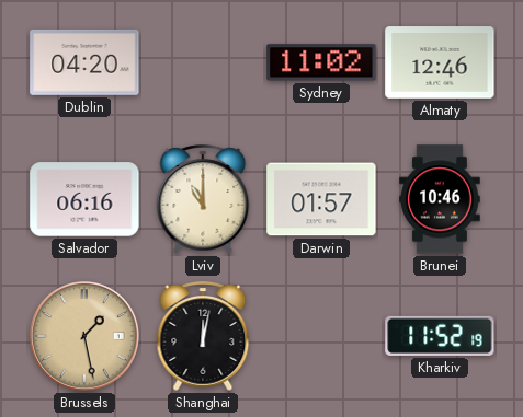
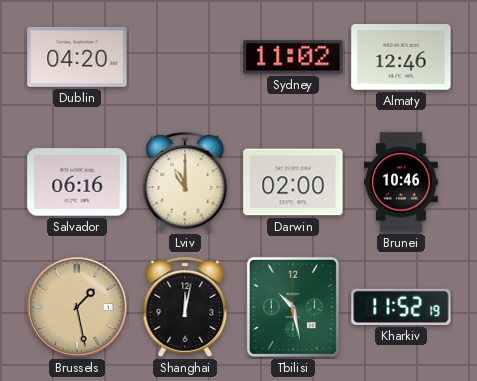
Darwin: 01:57 -> 02:00 (293, 182)
Tbilisi: none -> 10:28 (293, 307)
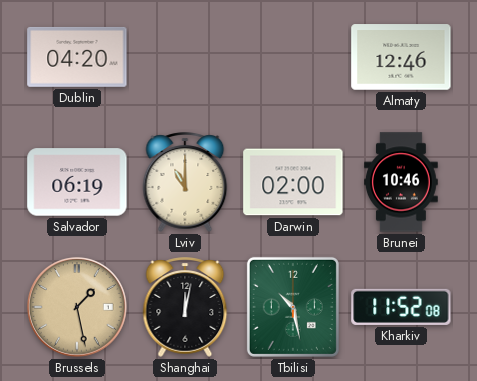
Sydney: 11:02 -> none (293, 57)
Salvador: 06:16 -> 06:19 (77, 182)
Kharkiv: 11:52:19 -> 11:52:08 (401, 307)
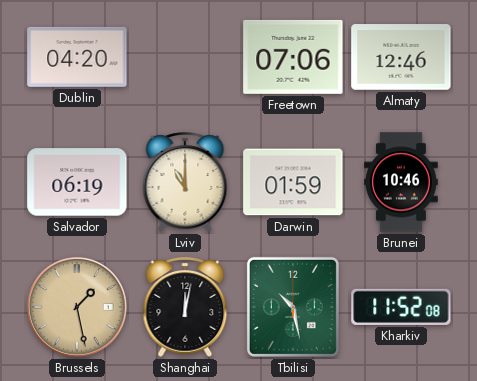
Freetown: none -> 07:06 (293, 57)
Darwin: 02:00 -> 01:59 (293, 182)
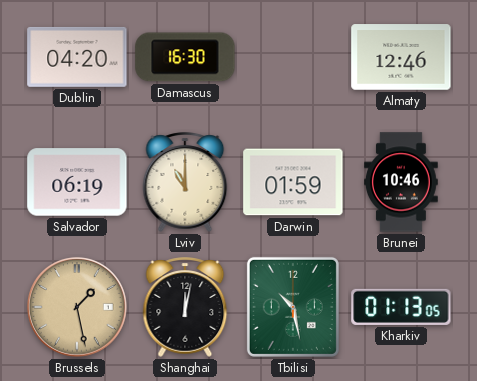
Damascus: none -> 16:30 (185, 57)
Freetown: 07:06 -> none (293, 57)
Kharkiv: 11:52 -> 01:13 (401, 307)
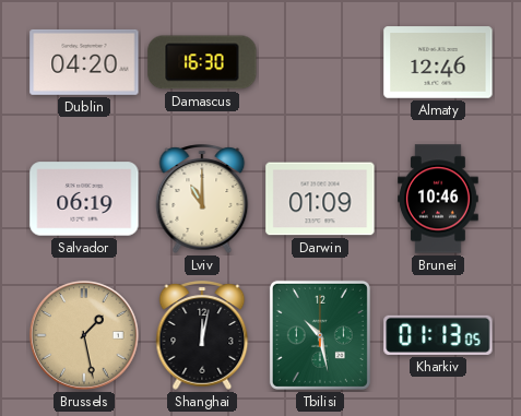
Darwin: 01:59 -> 01:09 (320, 199)
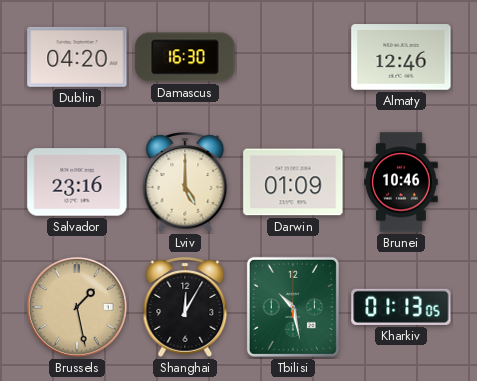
Salvador: 06:19 -> 23:16 (77, 182)
Lviv: 11:00 -> 5:00 (185, 182)
Shanghai: 12:02 -> 12:05 (185, 307)
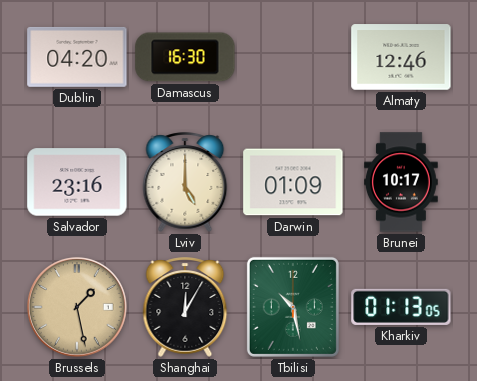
Brunei: 10:46 -> 10:17 (402, 182)
